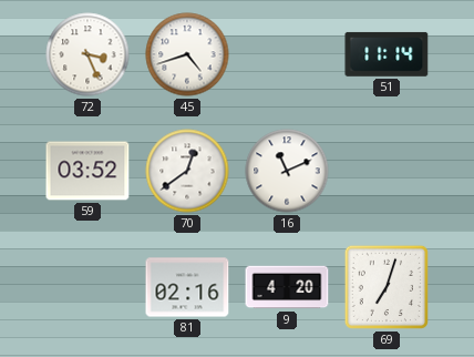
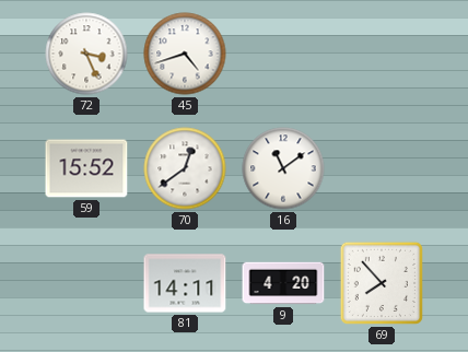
51: 11:14 -> none (387, 54)
59: 03:52 -> 15:52 (86, 168)
16: 11:11 -> 11:09 (283, 168)
81: 02:16 -> 14:11 (185, 283)
69: 7:03 -> 7:53 (382, 283)
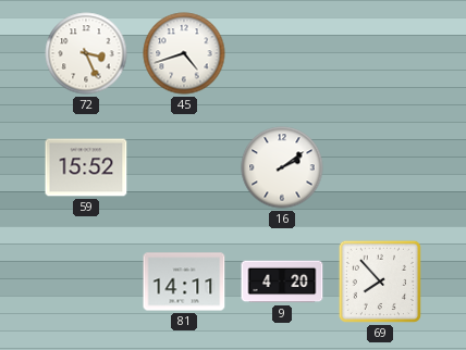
70: 12:39 -> none (185, 168)
16: 11:09 -> 2:09 (282, 167)
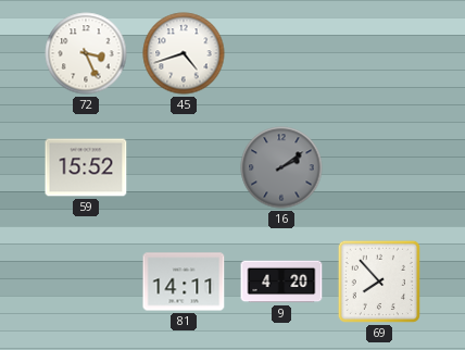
16 dial: white -> grey (281, 167)
